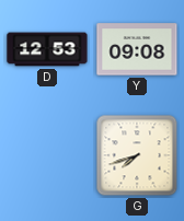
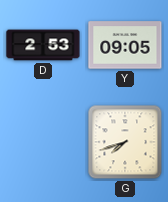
D: 12:53 -> 2:53 (43, 45)
Y: 09:08 -> 09:05 (125, 45)
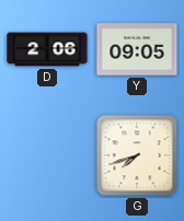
D: 2:53 -> 2:06 (47, 49)
